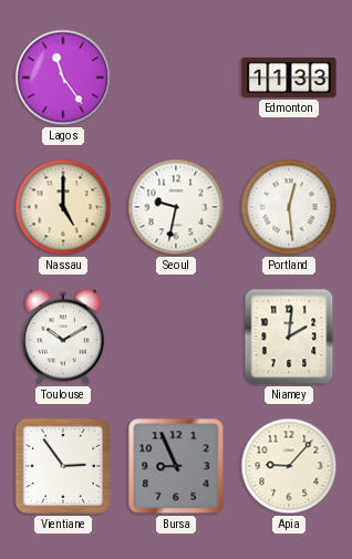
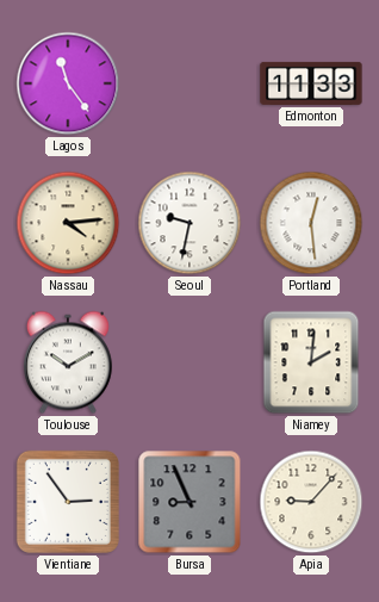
Nassau: 5:00 -> 4:14 (68, 223)
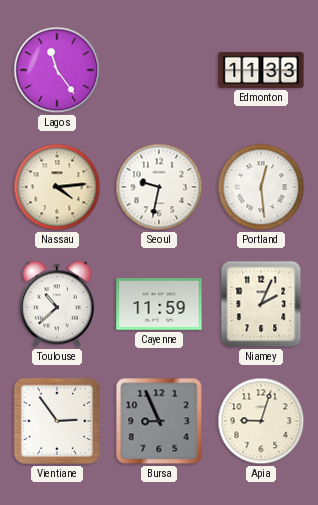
Toulouse: 10:10 -> 10:38 (57, 304)
Cayenne: none -> 11:59 (159, 304)
Niamey: 2:01 -> 2:04 (261, 304)
Apia: 9:07 -> 9:03 (261, 421)
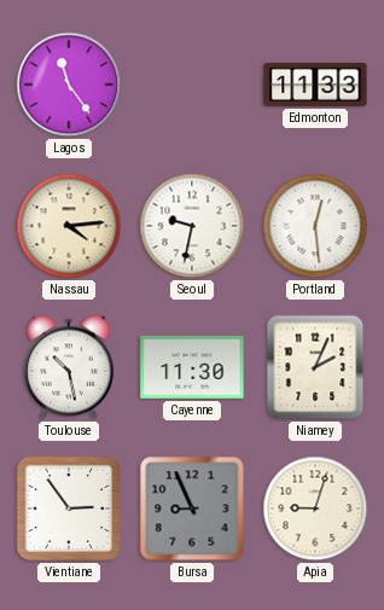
Toulouse: 10:38 -> 10:28 (69, 367)
Cayenne: 11:59 -> 11:30 (192, 367)
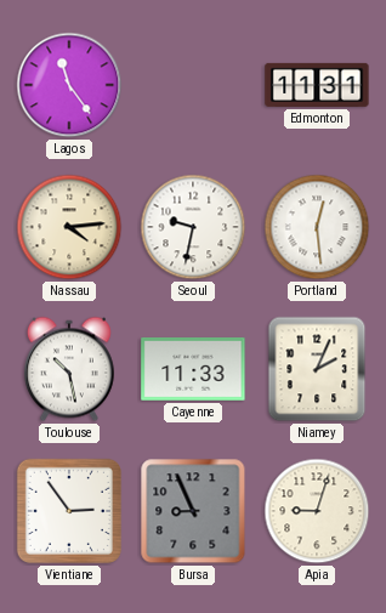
Edmonton: 11:33 -> 11:31 (317, 85)
Cayenne: 11:30 -> 11:33 (193, 369)
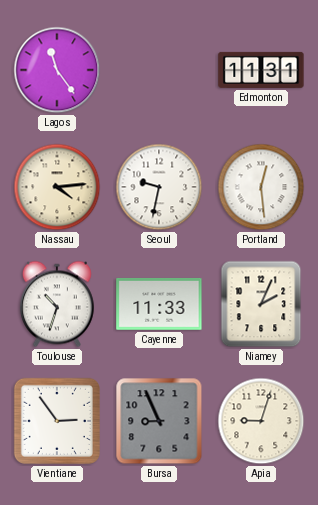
Toulouse: 10:28 -> 10:33 (57, 304)
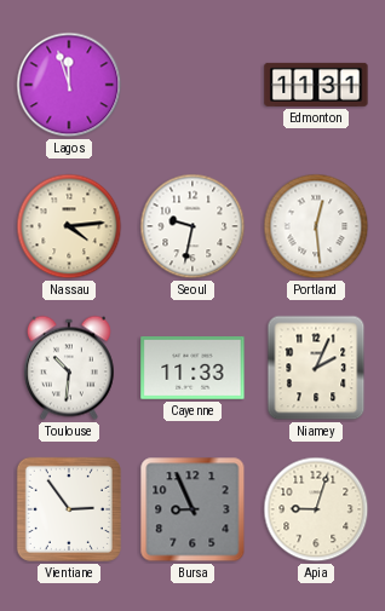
Lagos: 11:24 -> 11:57 (69, 85)
Toulouse: 10:33 -> 10:31 (69, 368)
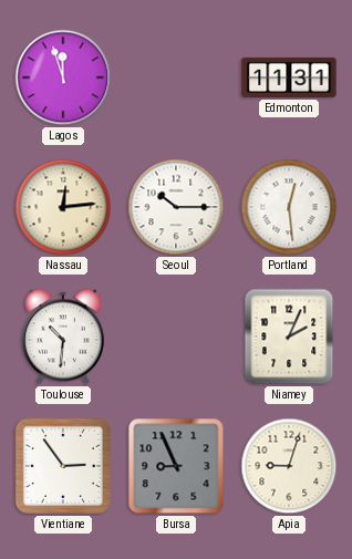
Nassau: 4:14 -> 12:14 (63, 207)
Seoul: 9:32 -> 10:15 (176, 207)
Cayenne: 11:33 -> none (192, 368)
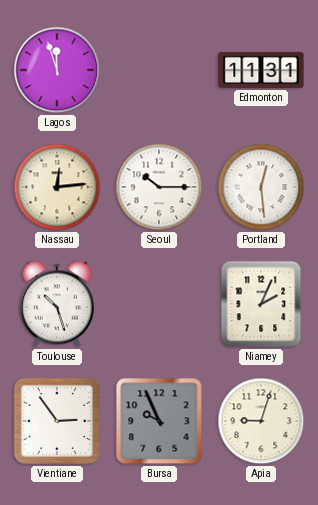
Toulouse: 10:31 -> 10:27 (57, 304)
Bursa: 8:56 -> 9:56 (159, 421)
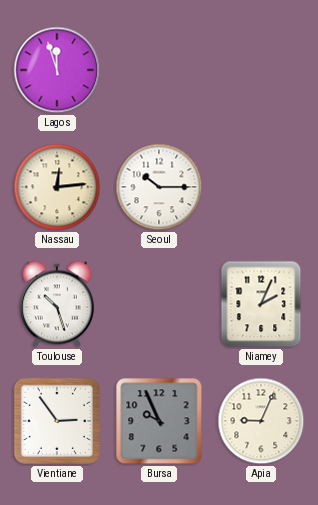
Edmonton: 11:31 -> none (261, 70)
Portland: 12:29 -> none (261, 187)
Apia: 9:03 -> 9:04 (261, 421)
